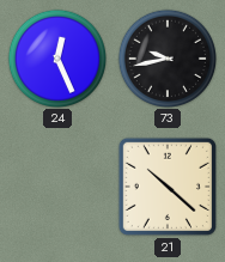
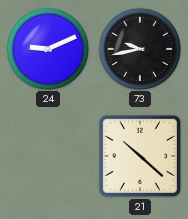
24: 12:26 -> 9:11 (47, 48)
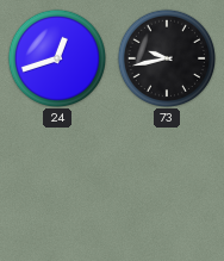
24: 9:11 -> 12:42 (56, 57)
21: 10:22 -> none (140, 156)
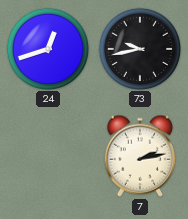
7: none -> 2:13 (140, 156)
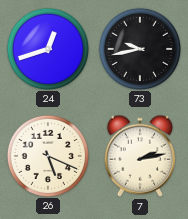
26: none -> 5:19 (47, 155)
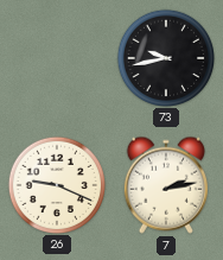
24: 12:42 -> none (47, 48)
26: 5:19 -> 9:19 (56, 184)
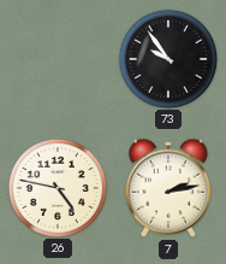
73: 9:43 -> 9:54 (167, 58)
26: 9:19 -> 4:47 (56, 187)
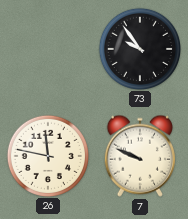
26: 4:47 -> 11:47 (47, 155)
7: 2:13 -> 9:49 (140, 156)
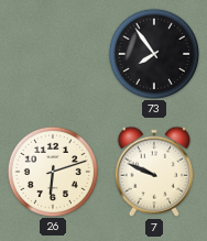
73: 9:54 -> 7:54 (153, 53)
26: 11:47 -> 6:12 (52, 171)
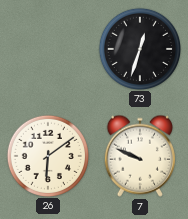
73: 7:54 -> 12:33 (139, 48)
26: 6:12 -> 6:09 (47, 155)
